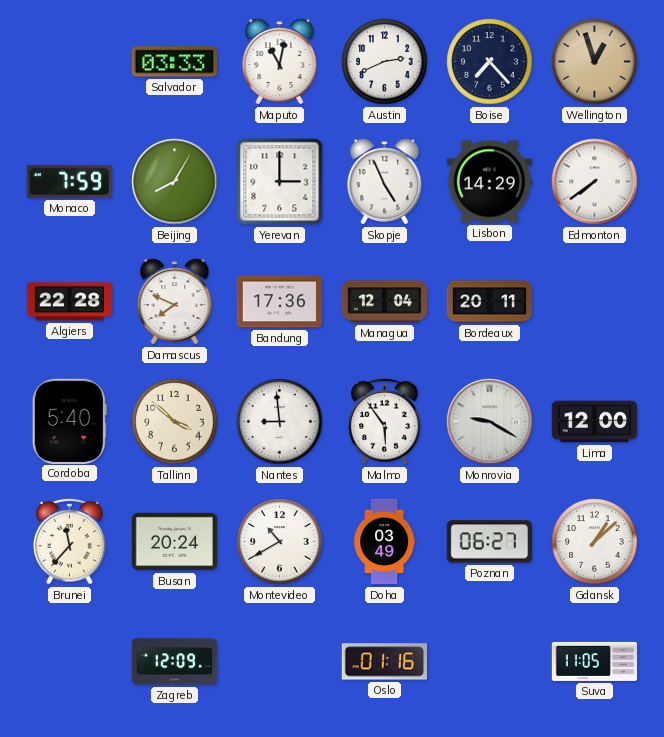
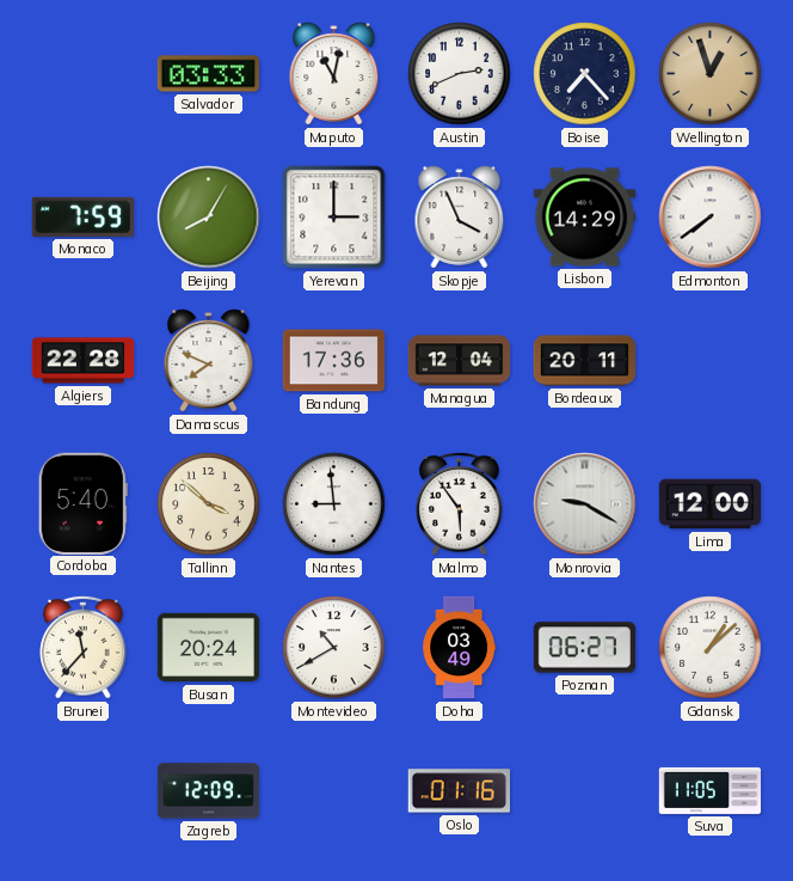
Skopje: 4:56 -> 3:56 (460, 218)
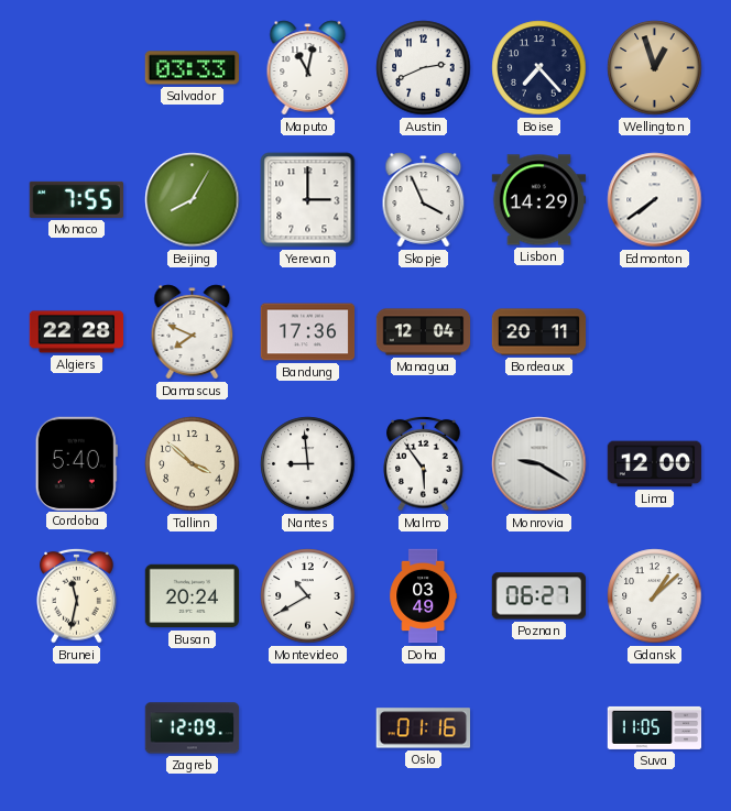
Monaco: 7:59 -> 7:55 (76, 199)
Brunei: 11:37 -> 11:32 (77, 595)
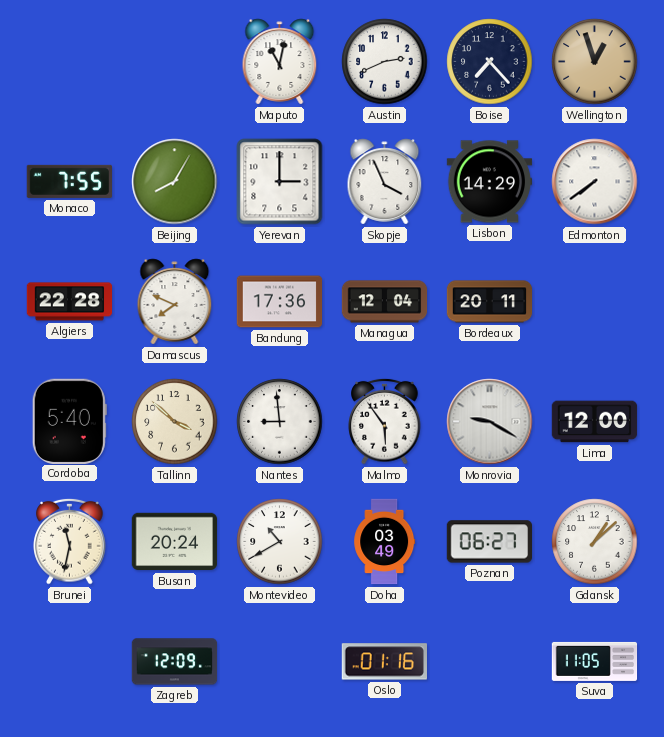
Salvador: 03:33 -> none (192, 68)
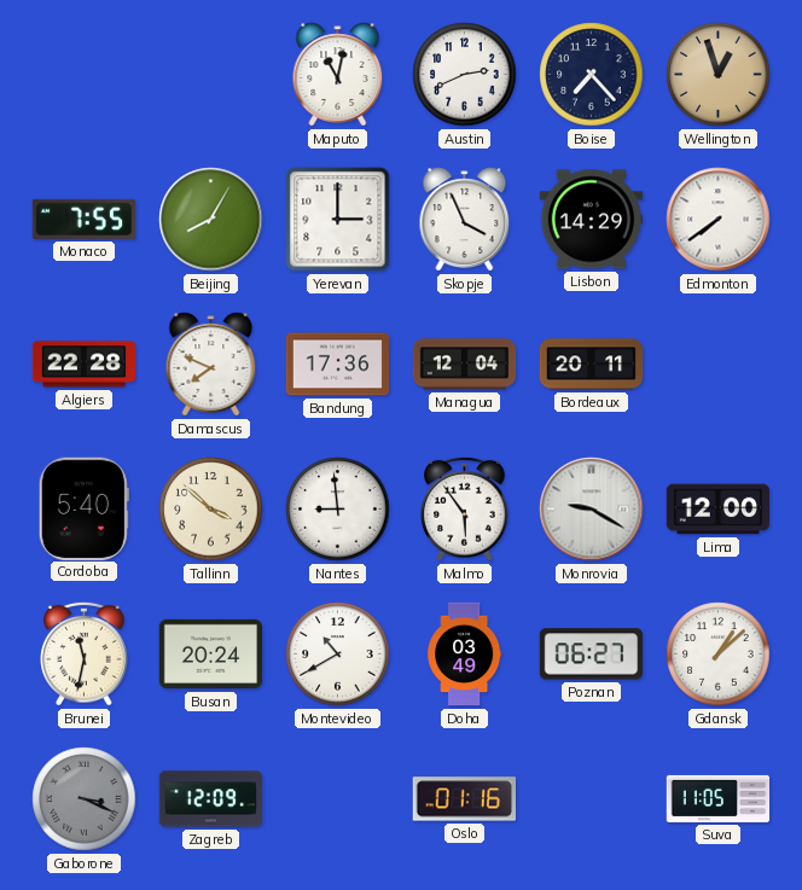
Gaborone: none -> 3:19 (85, 799)
